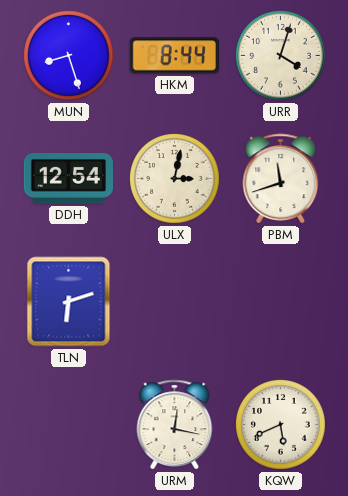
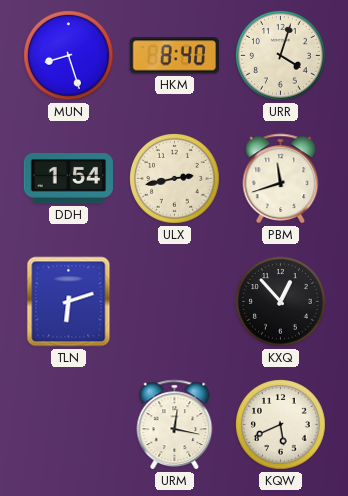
HKM: 8:44 -> 8:40 (174, 56)
DDH: 12:54 -> 1:54 (68, 179)
ULX: 3:02 -> 2:43 (175, 179)
KXQ: none -> 12:53 (281, 302)
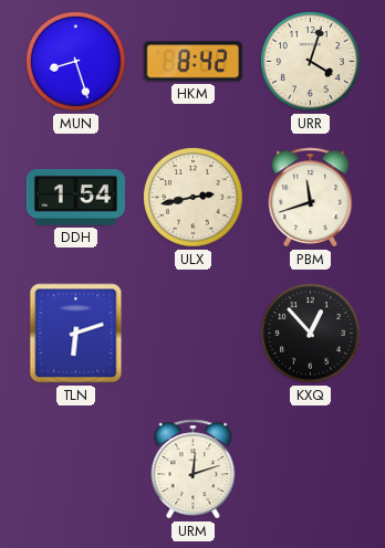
HKM: 8:40 -> 8:42 (192, 62)
URM: 12:17 -> 12:12 (194, 470)
KQW: 5:41 -> none (281, 425)
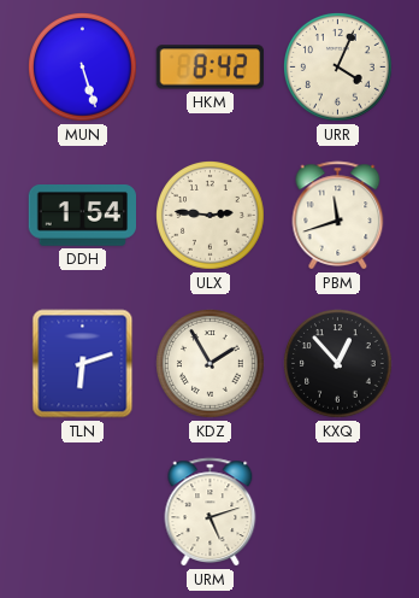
MUN: 8:27 -> 5:27 (83, 68)
URR: 4:03 -> 4:04 (338, 68)
ULX: 2:43 -> 2:46 (211, 216)
KDZ: none -> 1:55 (211, 364)
URM: 12:12 -> 5:12 (211, 512)
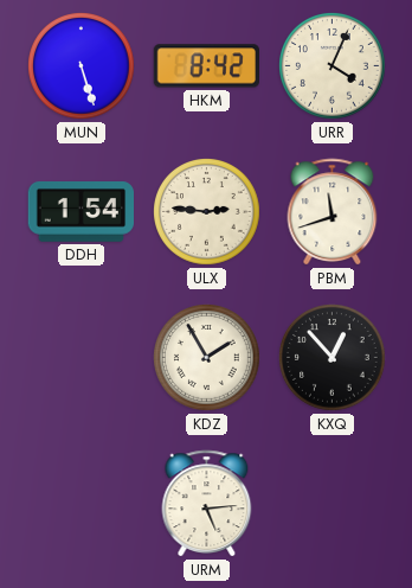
TLN: 6:12 -> none (83, 364)
URM: 5:12 -> 5:14 (207, 504)
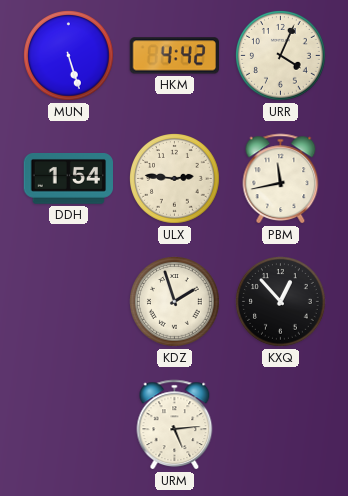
HKM: 8:42 -> 4:42 (174, 56)
PBM: 11:42 -> 11:43 (281, 179)
KDZ: 1:55 -> 1:57 (175, 302)
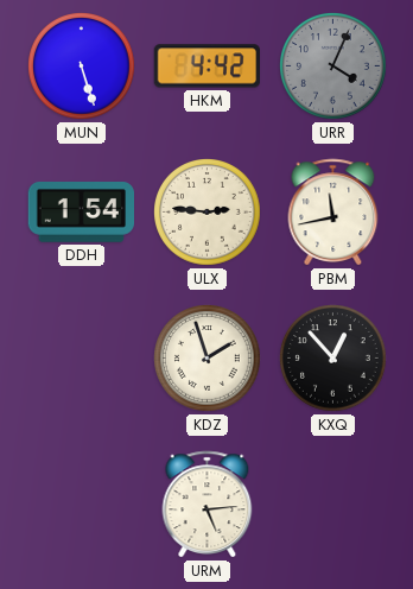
URR dial: cream -> grey (333, 66)
